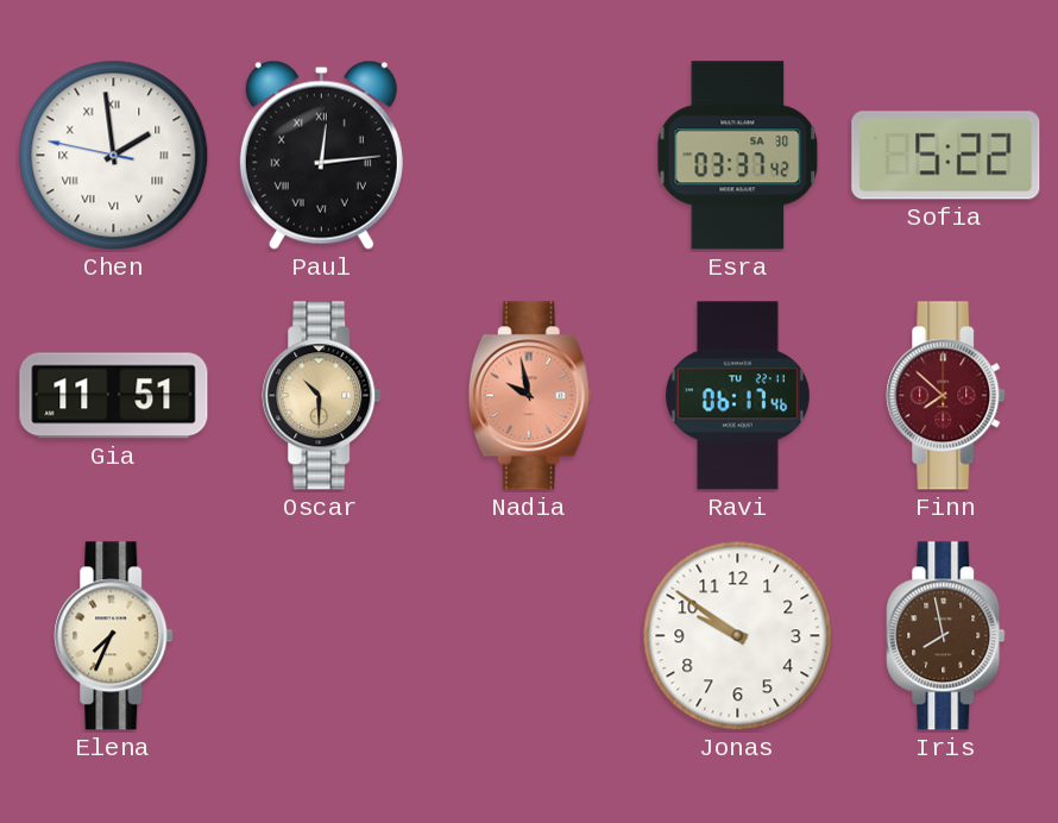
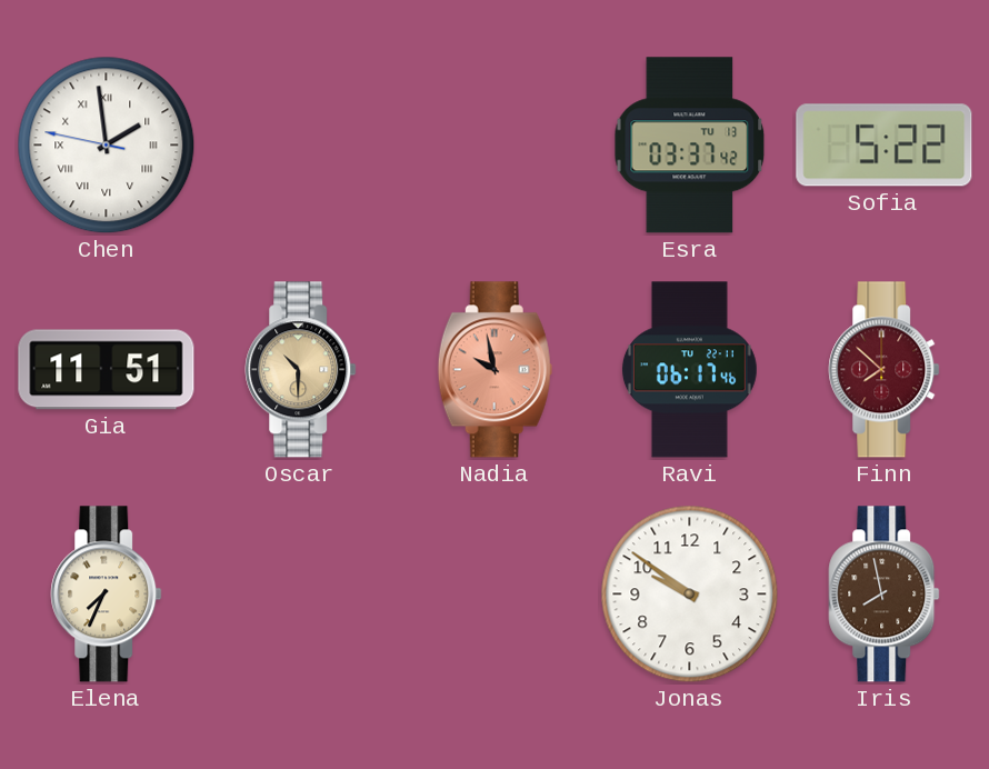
Paul: 12:14 -> none (321, 155)
Esra date: SA 30 -> TU 13 (690, 146)
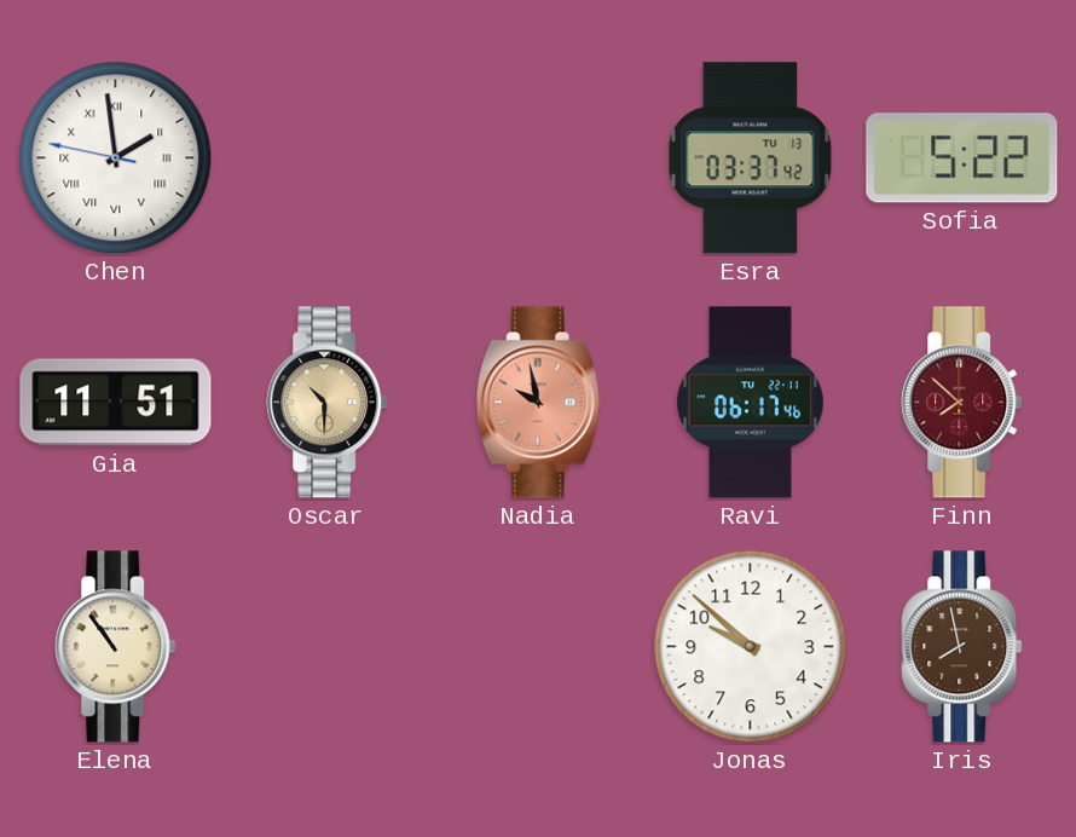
Elena: 7:34 -> 10:54 (116, 647)
Jonas: 9:51 -> 9:52 (751, 647)
